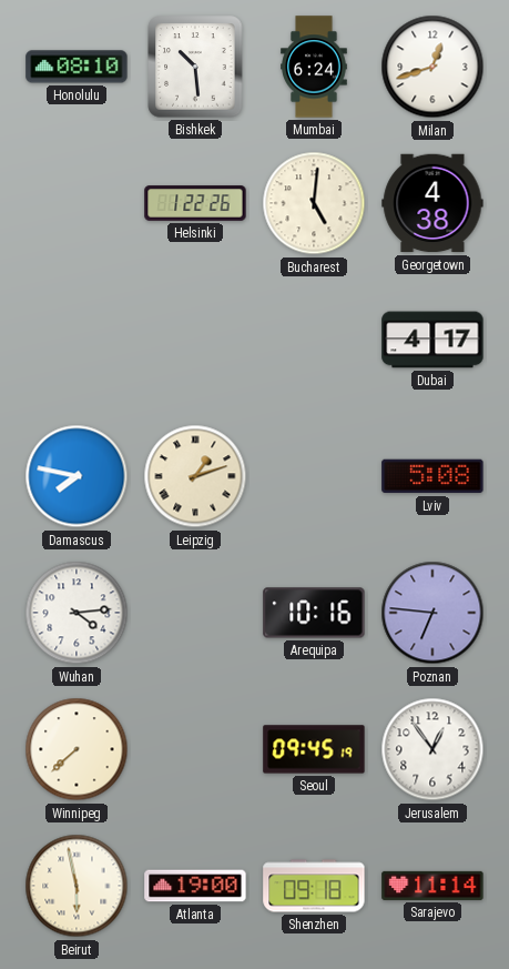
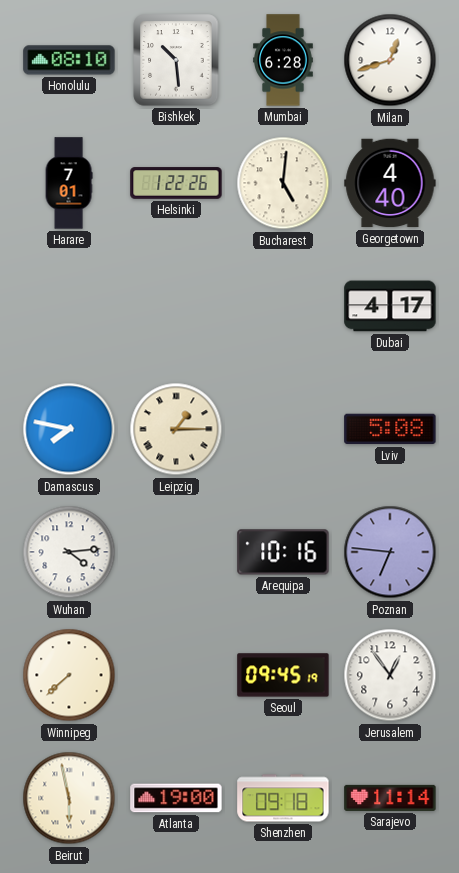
Mumbai: 6:24 -> 6:28 (283, 60)
Harare: none -> 7:01 (69, 183)
Georgetown: 4:38 -> 4:40 (390, 183)
Leipzig: 1:12 -> 1:15 (176, 429)
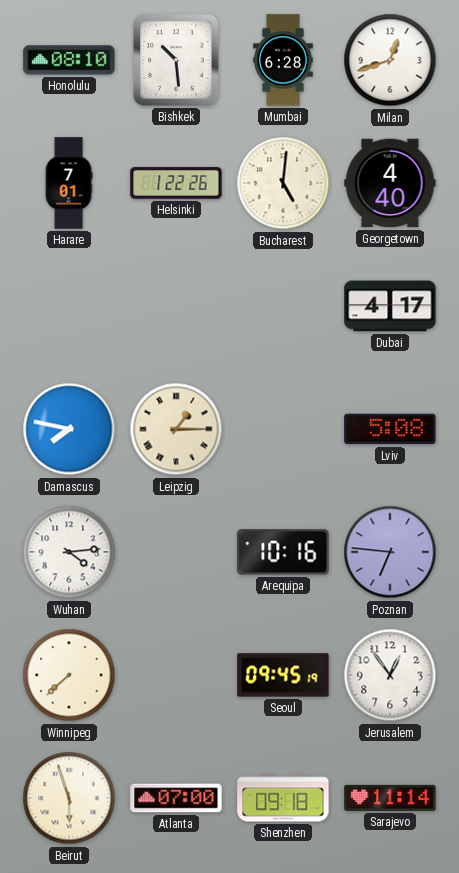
Beirut: 5:58 -> 5:57 (69, 798)
Atlanta: 19:00 -> 07:00 (176, 798)
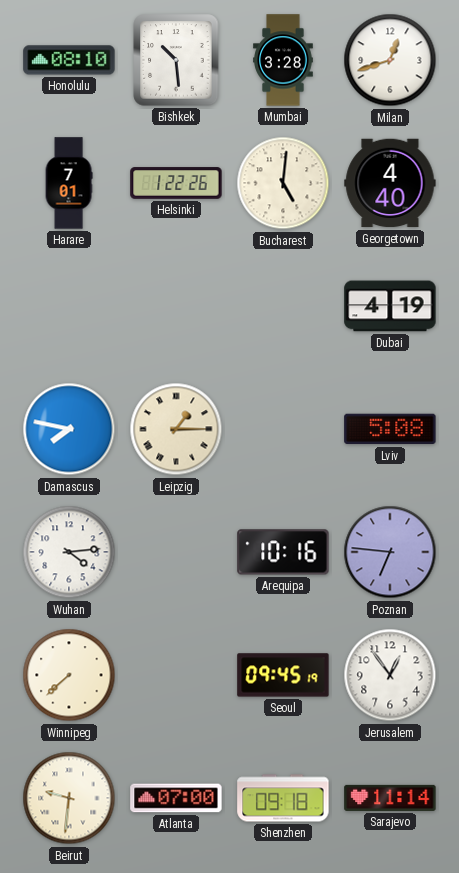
Mumbai: 6:28 -> 3:28 (283, 60)
Dubai: 4:17 -> 4:19 (390, 306)
Beirut: 5:57 -> 9:31 (69, 798)
